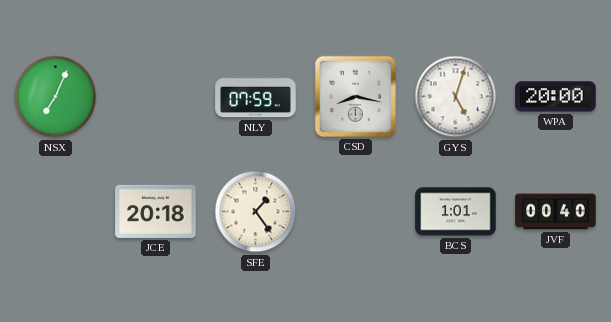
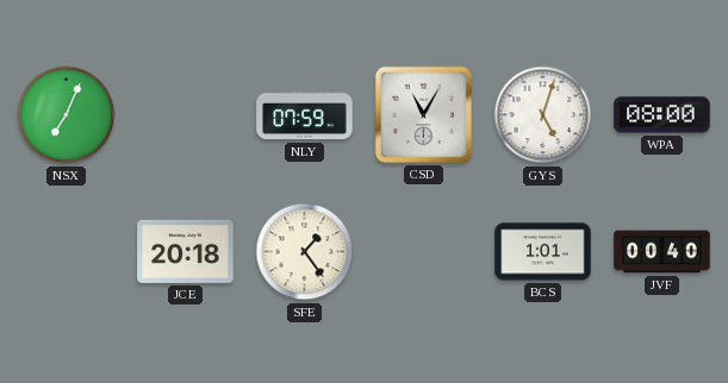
CSD: 8:17 -> 11:05 (423, 114)
WPA: 20:00 -> 08:00 (662, 115)
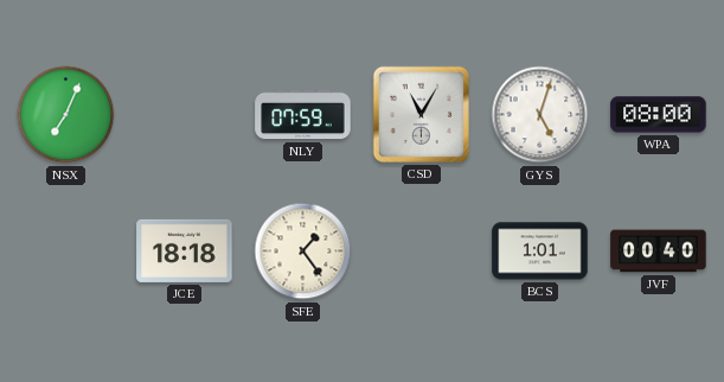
JCE: 20:18 -> 18:18 (185, 250)
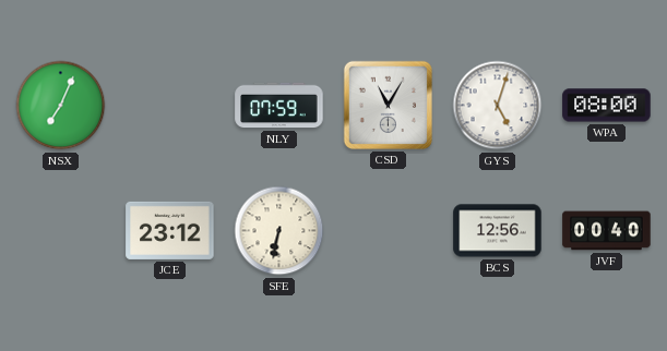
JCE: 18:18 -> 23:12 (170, 230)
SFE: 1:24 -> 6:32 (279, 231)
BCS: 1:01 -> 12:56 (498, 231)
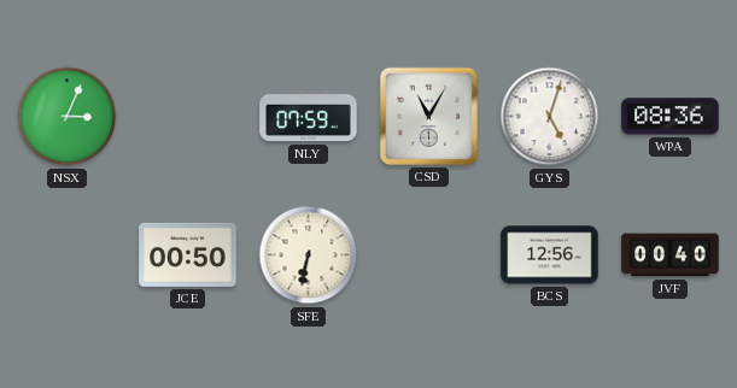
NSX: 7:04 -> 3:04 (68, 117)
WPA: 08:00 -> 08:36 (671, 117)
JCE: 23:12 -> 00:50 (188, 254)
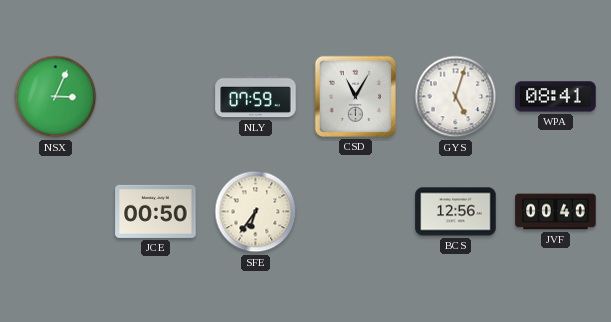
WPA: 08:36 -> 08:41 (556, 97)
SFE: 6:32 -> 6:36 (256, 212)
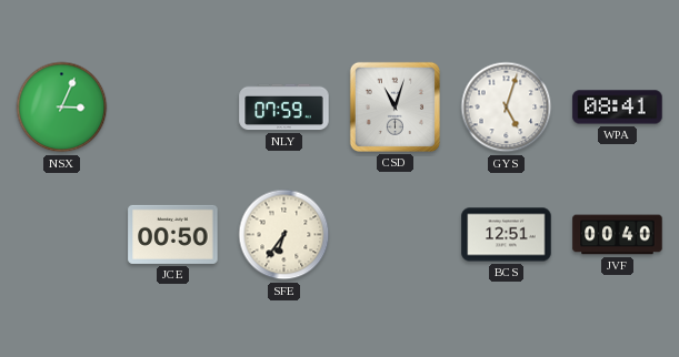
CSD: 11:05 -> 11:03 (395, 106)
BCS: 12:56 -> 12:51 (507, 235)
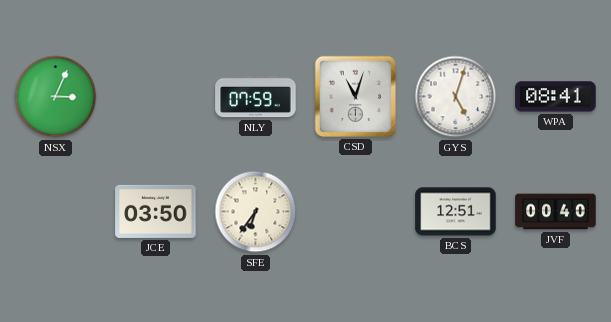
JCE: 00:50 -> 03:50 (156, 211)
